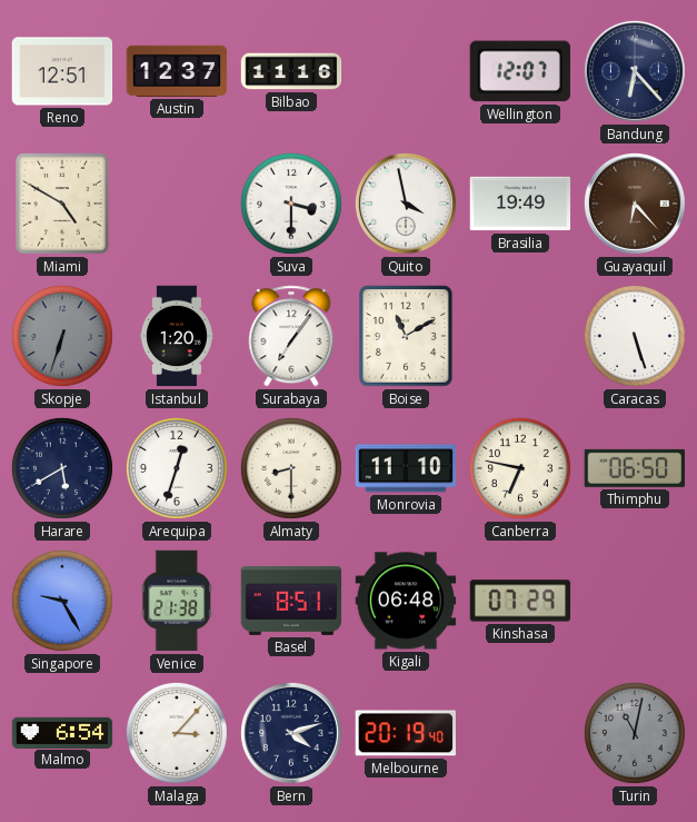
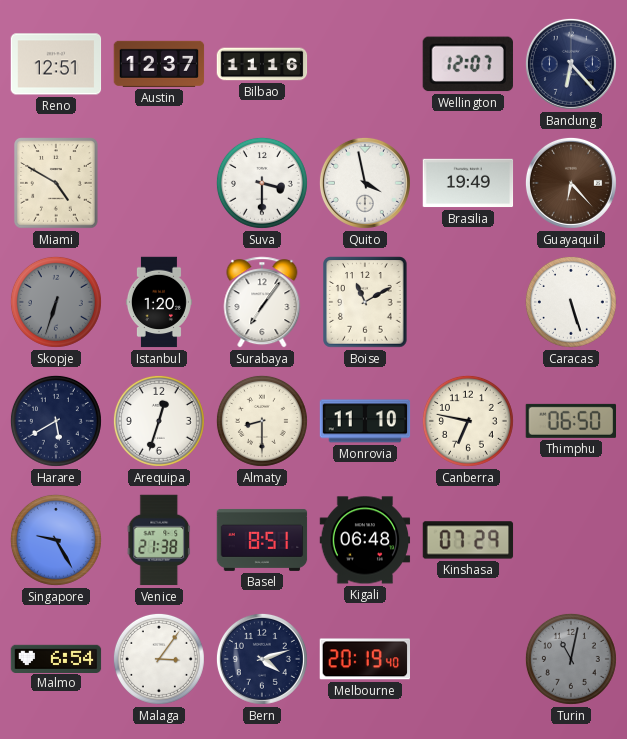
Malaga: 3:07 -> 3:06 (159, 659)
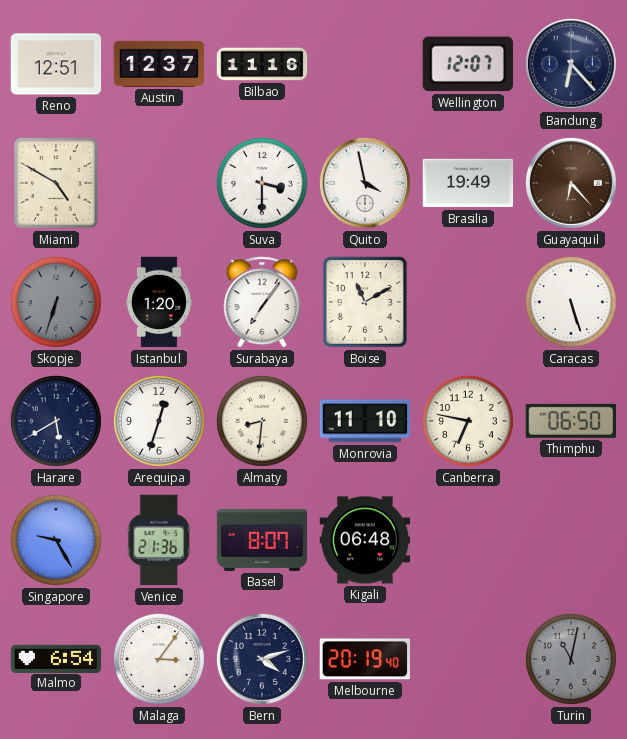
Almaty: 8:30 -> 8:31 (262, 421)
Venice: 21:38 -> 21:36 (159, 540)
Basel: 8:51 -> 8:07 (262, 540)
Kinshasa: 07:29 -> none (468, 540)
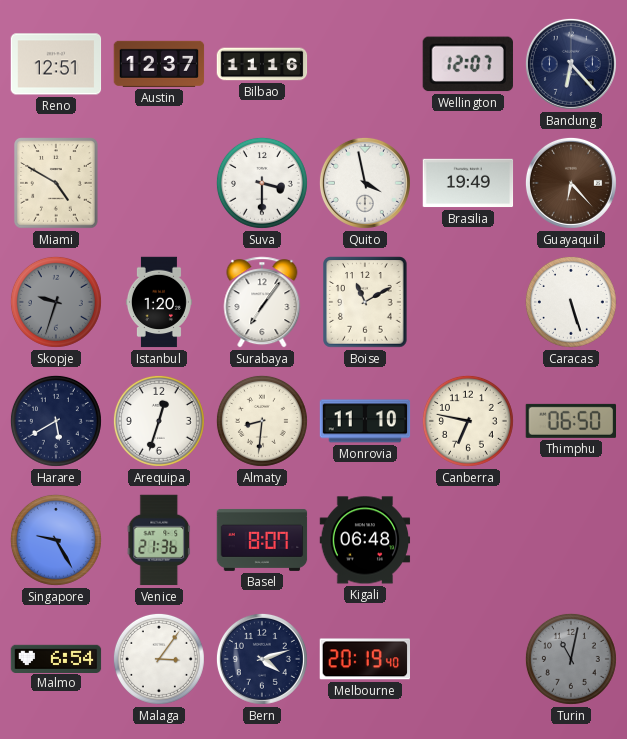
Skopje: 6:33 -> 9:33 (56, 302)
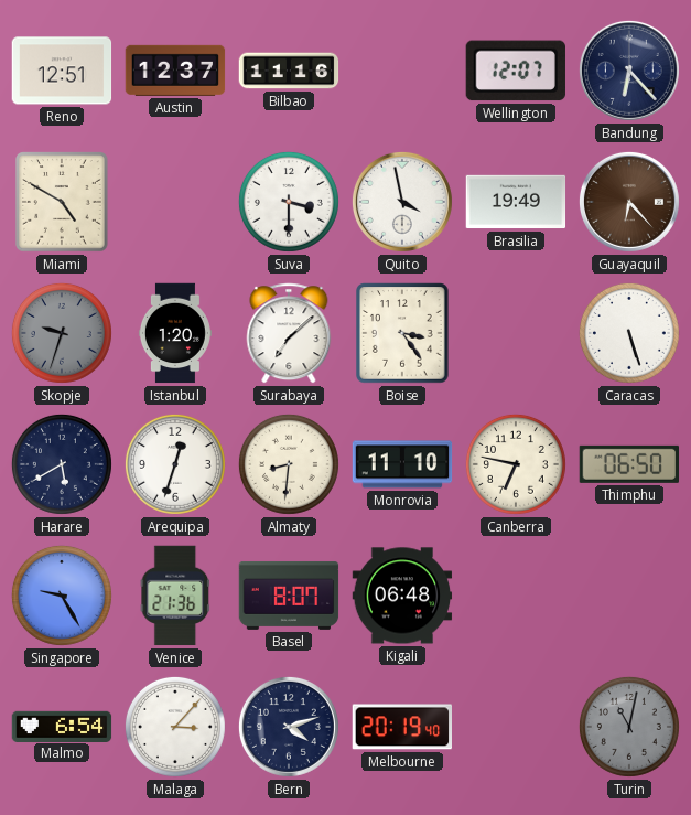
Surabaya: 7:06 -> 7:08 (289, 333)
Boise: 11:10 -> 3:24 (402, 333)
Malaga: 3:06 -> 3:07 (175, 727)
